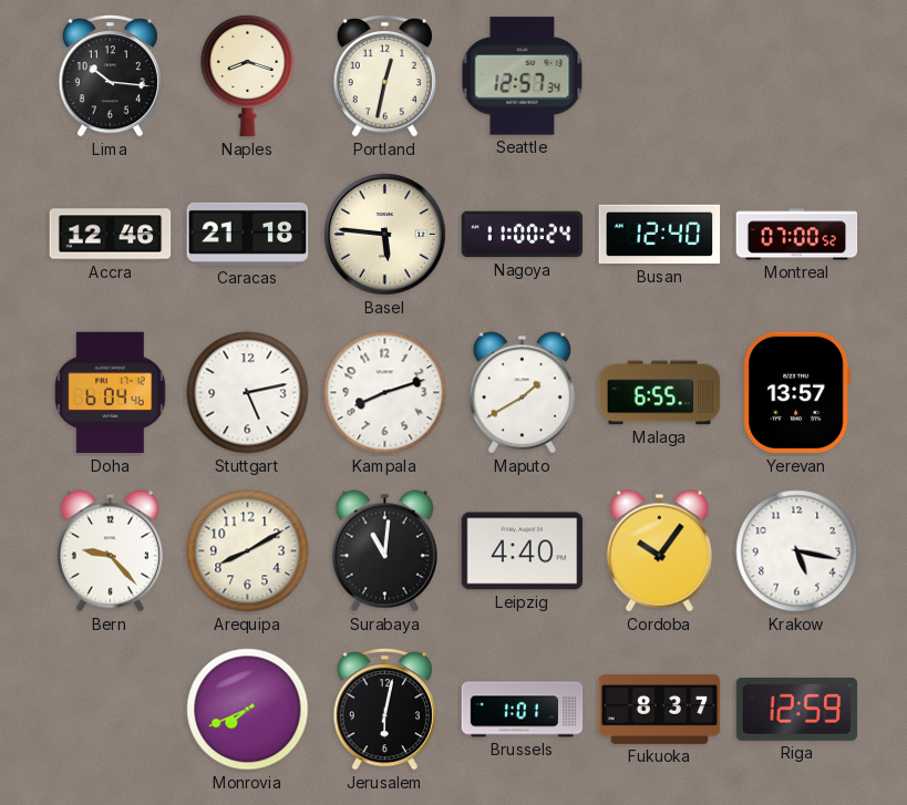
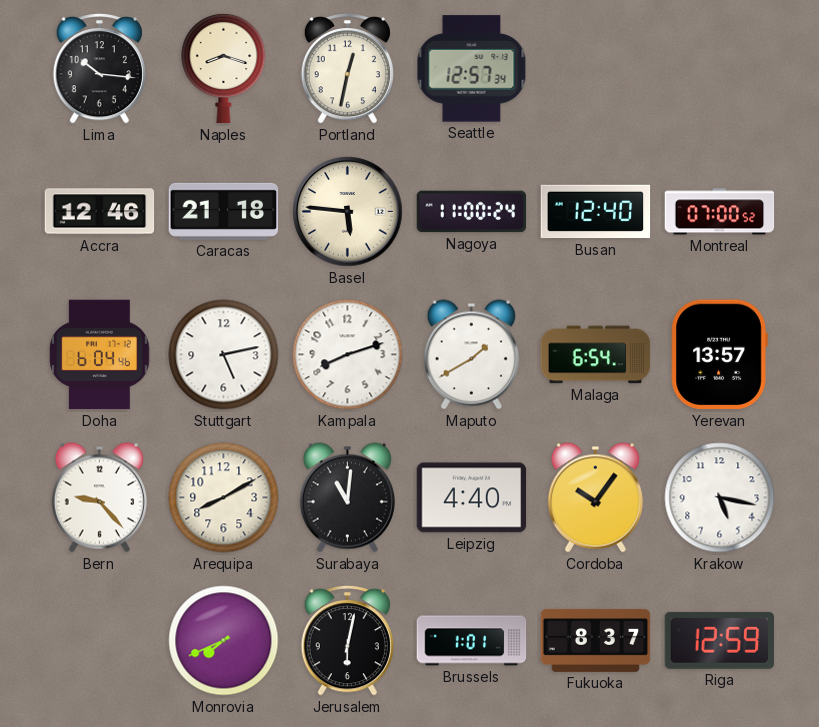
Malaga: 6:55 -> 6:54 (596, 355)
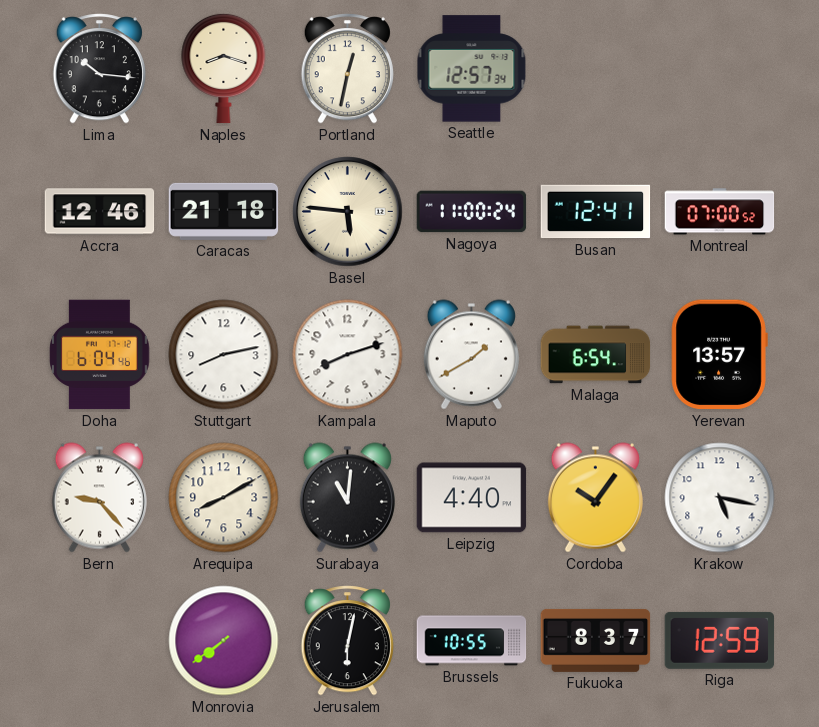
Busan: 12:40 -> 12:41 (596, 212)
Stuttgart: 5:13 -> 8:13 (224, 355)
Monrovia: 7:41 -> 7:39 (224, 641)
Brussels: 1:01 -> 10:55 (472, 641)
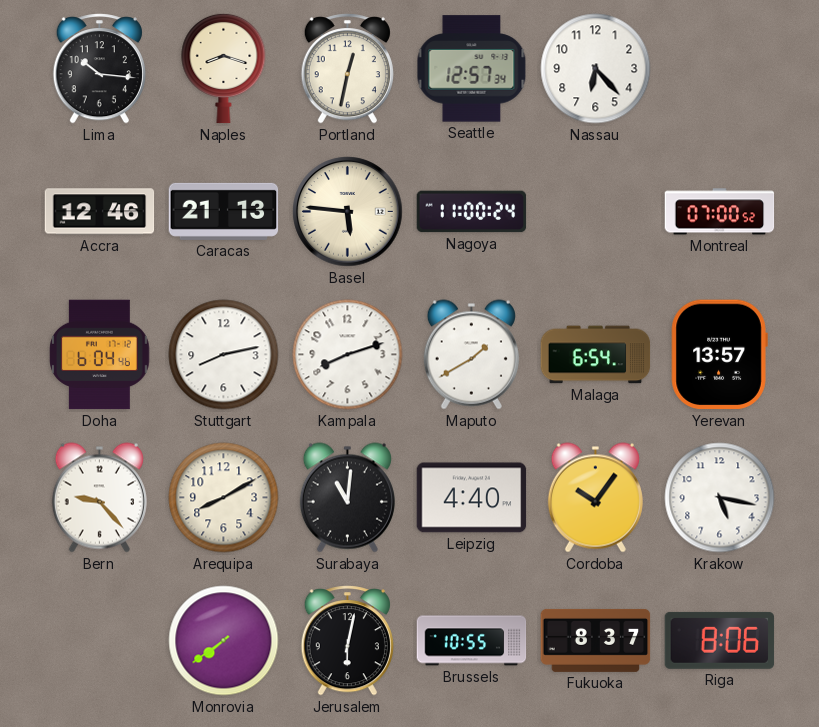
Nassau: none -> 6:23 (596, 69)
Caracas: 21:18 -> 21:13 (224, 211)
Busan: 12:41 -> none (596, 212)
Riga: 12:59 -> 8:06 (720, 640)
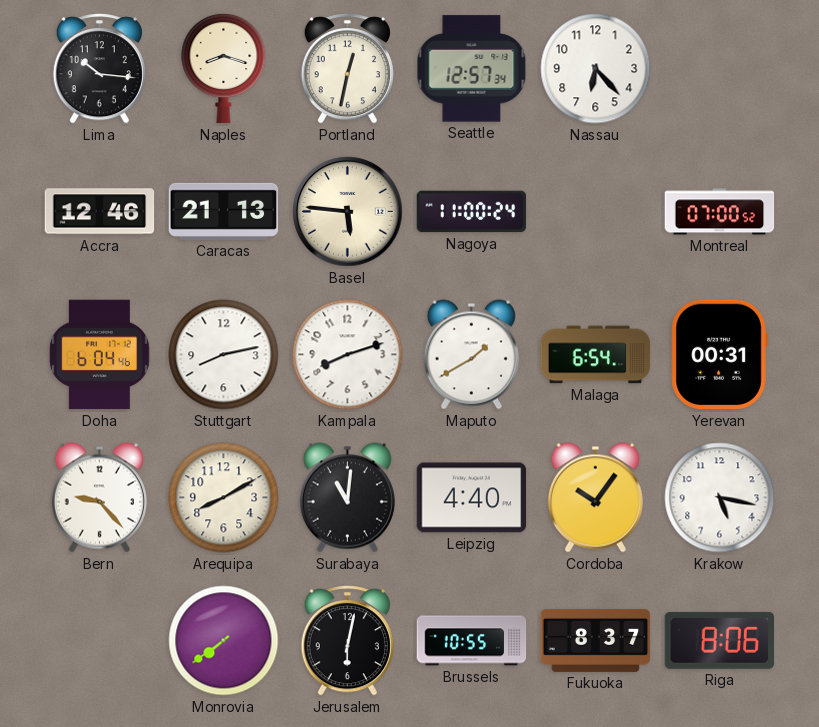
Yerevan: 13:57 -> 00:31 (719, 355)
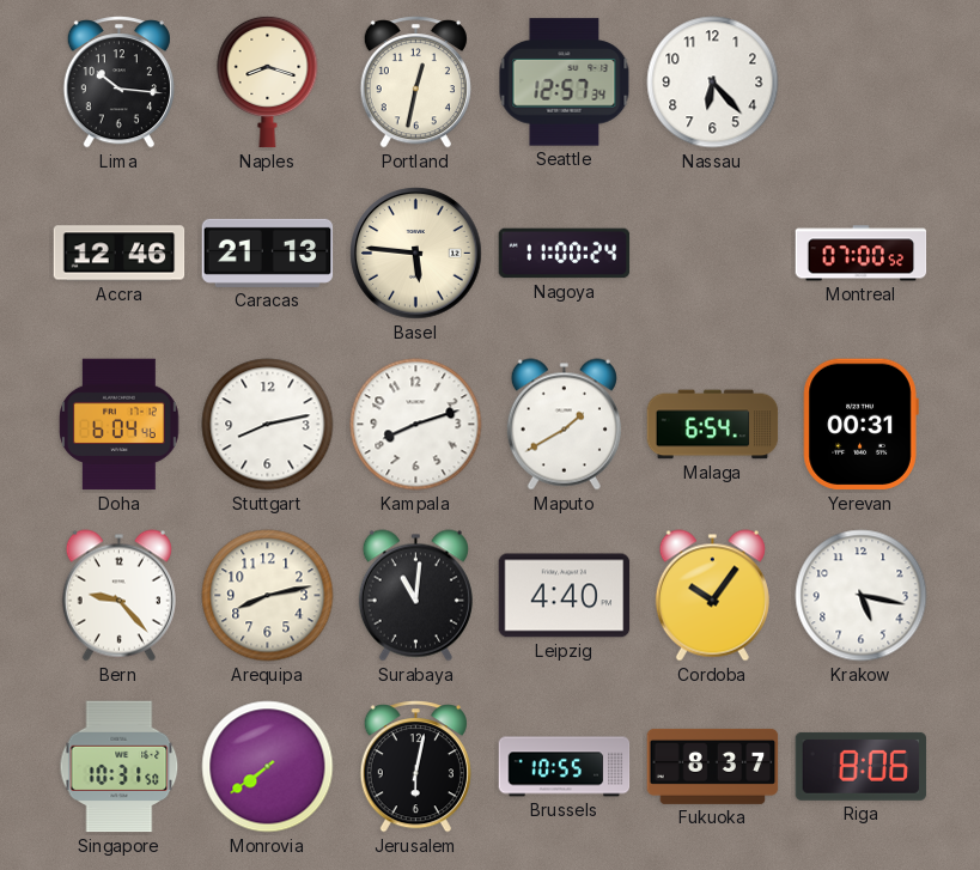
Arequipa: 8:10 -> 8:13 (268, 596)
Singapore: none -> 10:31 (120, 767)
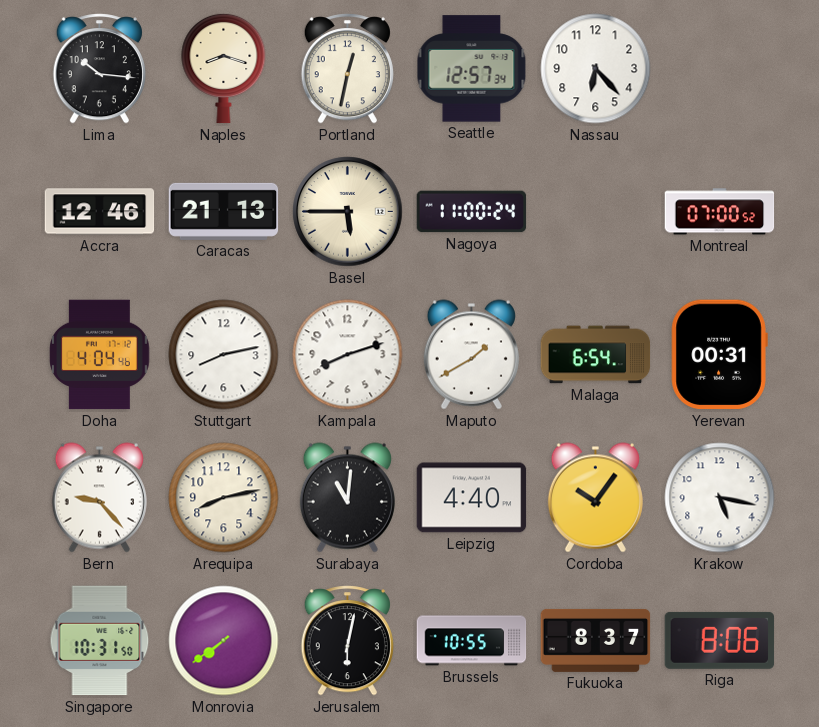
Basel: 5:46 -> 5:45 (348, 212)
Doha: 6:04 -> 4:04 (100, 355)
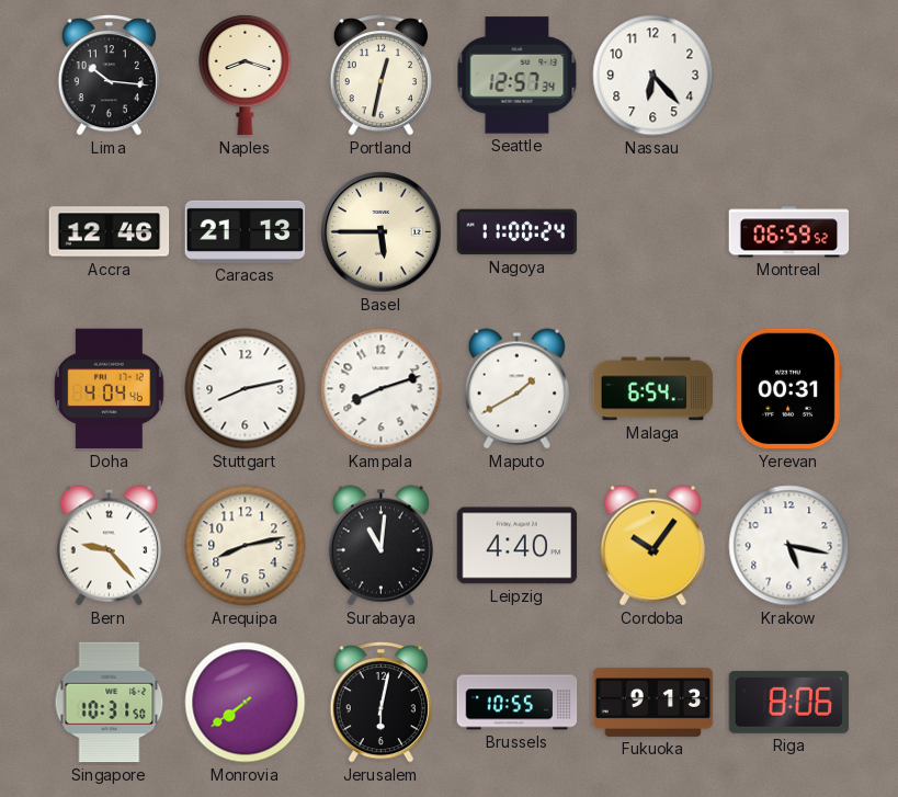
Montreal: 07:00 -> 06:59 (789, 232)
Fukuoka: 8:37 -> 9:13 (653, 702)
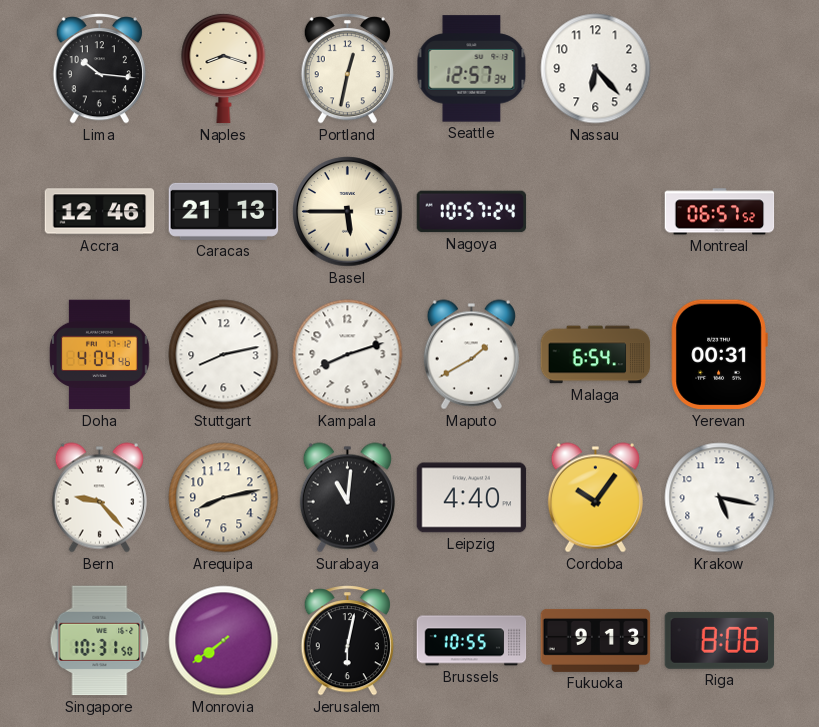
Nagoya: 11:00 -> 10:57 (472, 212)
Montreal: 06:59 -> 06:57 (720, 212)
